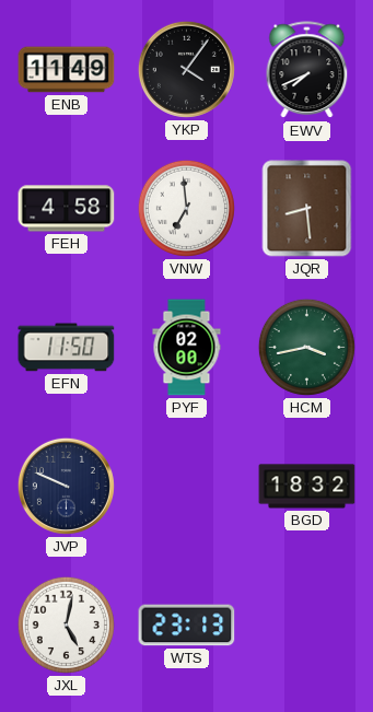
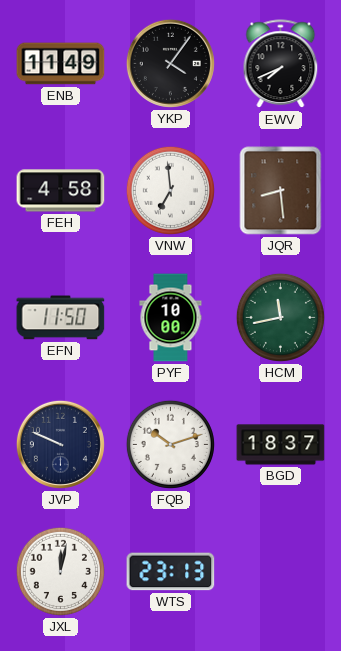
PYF: 02:00 -> 10:00 (171, 318)
HCM: 3:43 -> 11:43 (280, 317)
FQB: none -> 10:12 (170, 444)
BGD: 18:32 -> 18:37 (281, 445)
JXL: 5:02 -> 12:02 (60, 571)
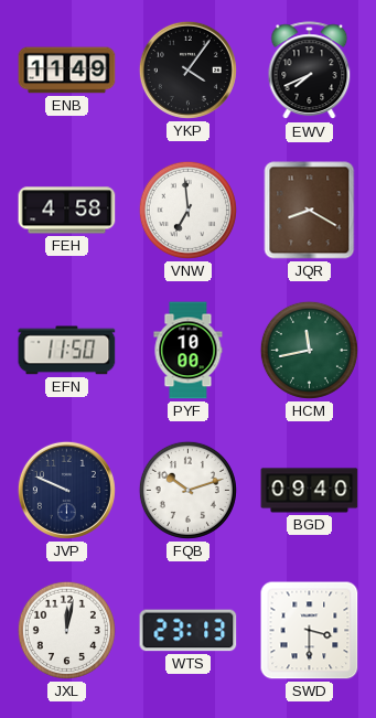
JQR: 8:29 -> 8:20 (310, 211)
BGD: 18:37 -> 09:40 (310, 491)
SWD: none -> 3:30 (310, 631)
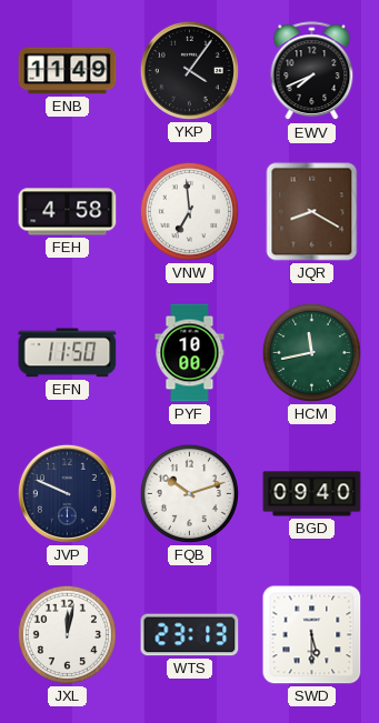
SWD: 3:30 -> 5:30 (312, 635)
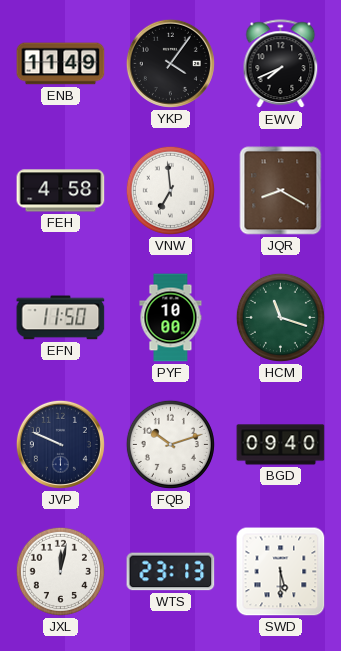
HCM: 11:43 -> 11:18 (280, 317)
